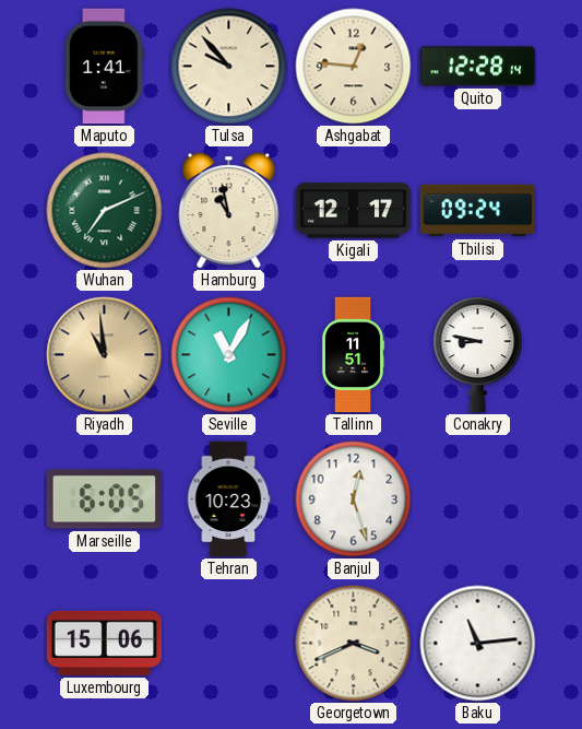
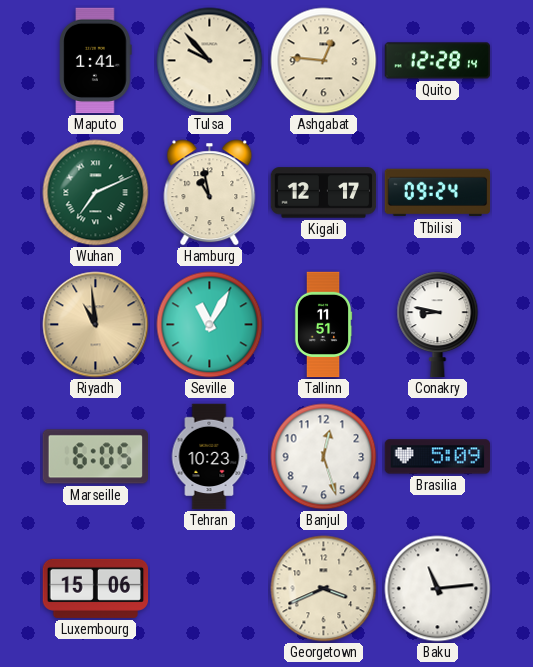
Brasilia: none -> 5:09 (438, 457)
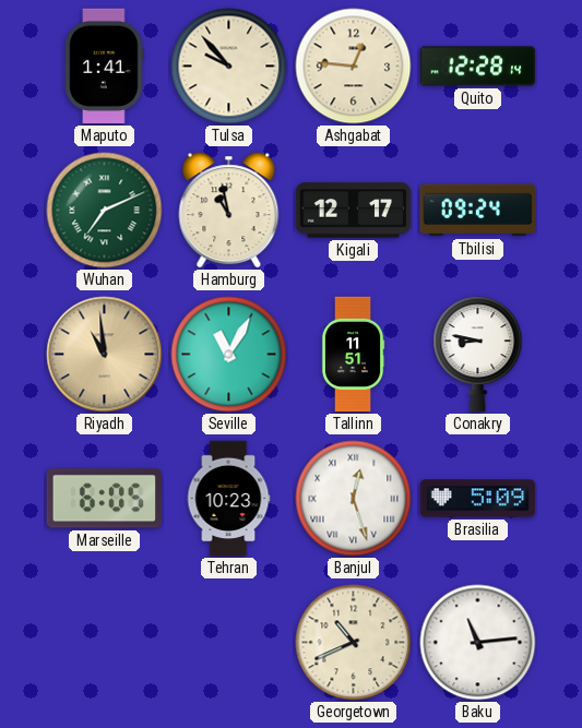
Banjul numerals: Arabic -> Roman (354, 499)
Luxembourg: 15:06 -> none (96, 588)
Georgetown: 3:41 -> 10:41 (354, 643)
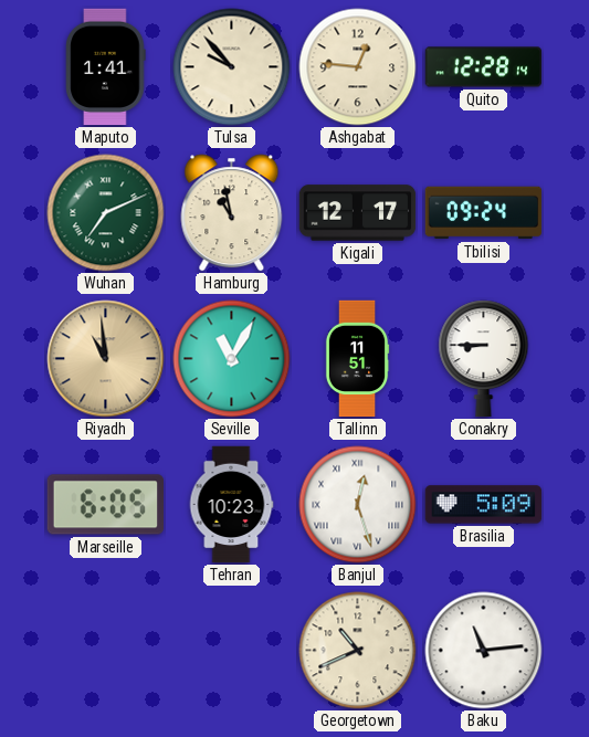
Conakry: 8:47 -> 8:45 (484, 359)
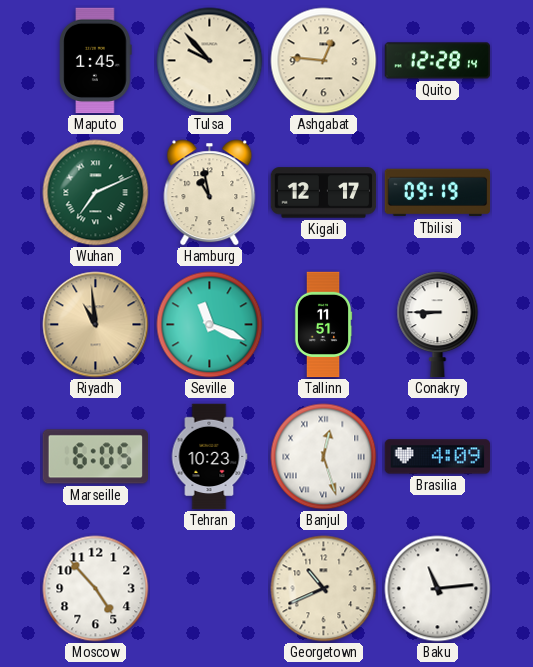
Maputo: 1:41 -> 1:45 (96, 61)
Tbilisi: 09:24 -> 09:19 (438, 193)
Seville: 11:05 -> 11:19 (210, 325)
Brasilia: 5:09 -> 4:09 (438, 457)
Moscow: none -> 4:53 (96, 589)
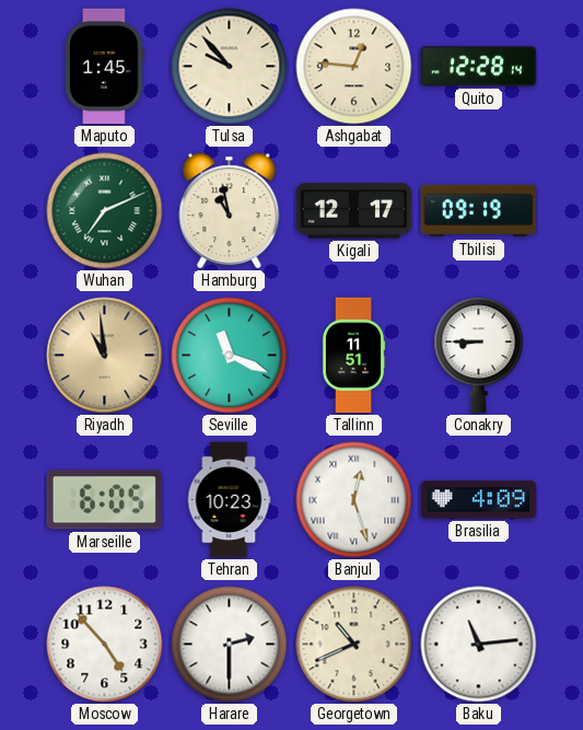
Harare: none -> 2:30 (230, 645)
